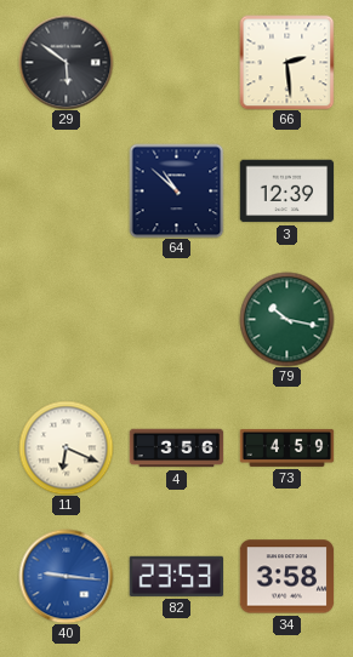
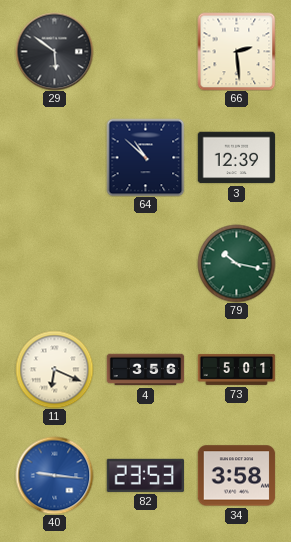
73: 4:59 -> 5:01 (236, 369)
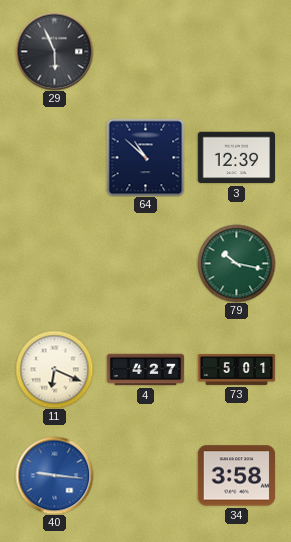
29: 5:51 -> 5:56 (54, 51)
66: 2:29 -> none (236, 51)
4: 3:56 -> 4:27 (145, 370)
82: 23:53 -> none (145, 475)
